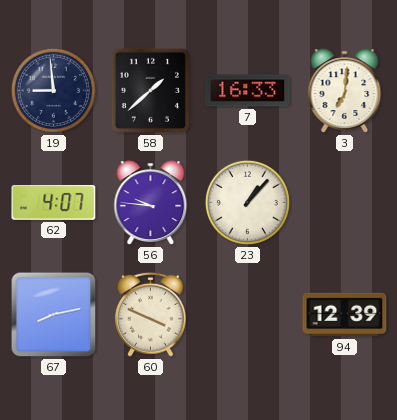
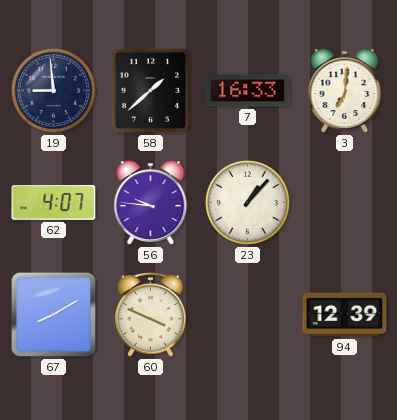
67: 8:13 -> 8:10 (54, 315)
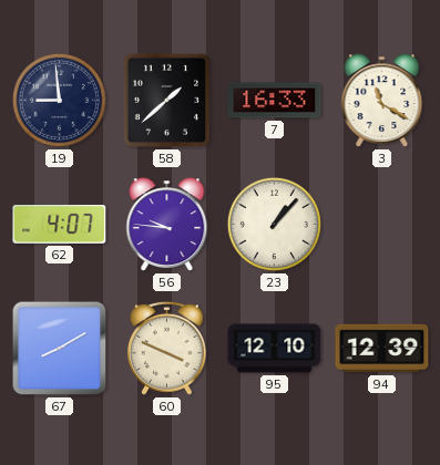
3: 7:01 -> 11:20 (382, 101)
95: none -> 12:10 (275, 349)
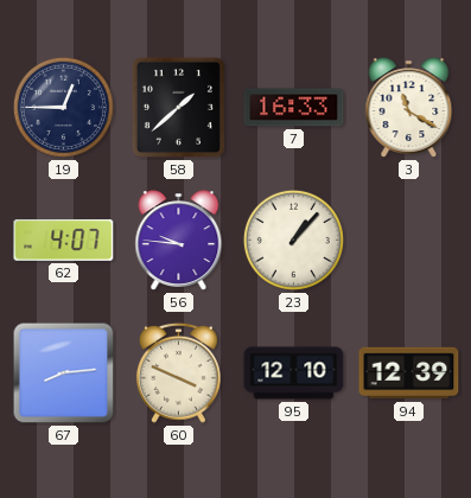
19: 8:59 -> 12:45 (63, 107)
67: 8:10 -> 8:14 (64, 373)
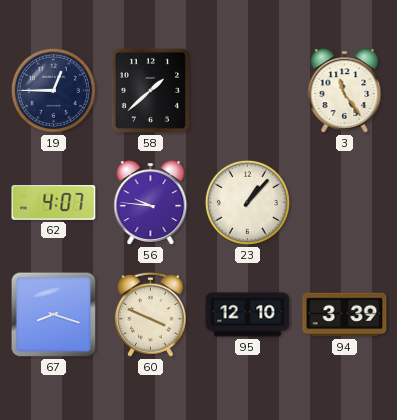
7: 16:33 -> none (294, 108)
3: 11:20 -> 11:24 (345, 91)
67: 8:14 -> 8:18 (54, 315)
94: 12:39 -> 3:39 (345, 315)
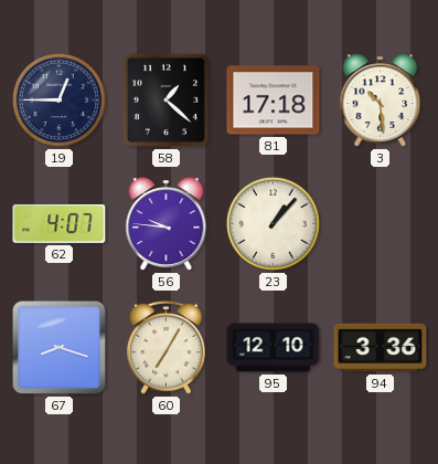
58: 1:38 -> 1:22 (165, 99)
81: none -> 17:18 (274, 101)
3: 11:24 -> 10:29 (381, 101)
60: 3:49 -> 7:05 (165, 347)
94: 3:39 -> 3:36 (381, 348)
